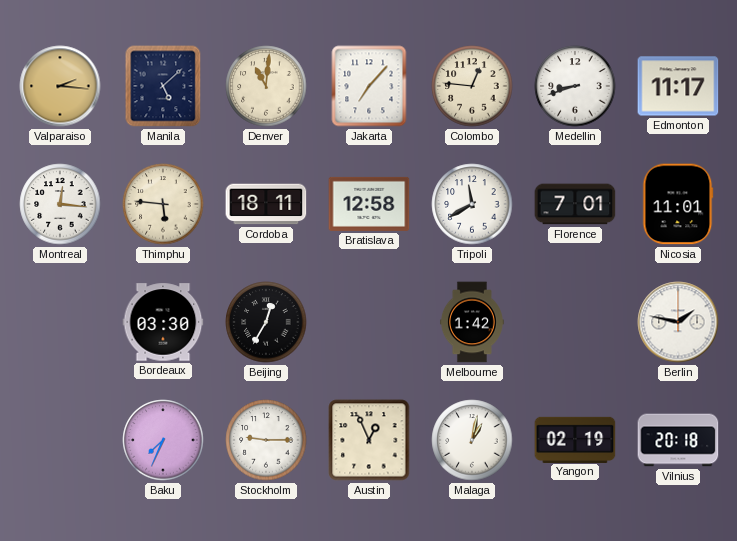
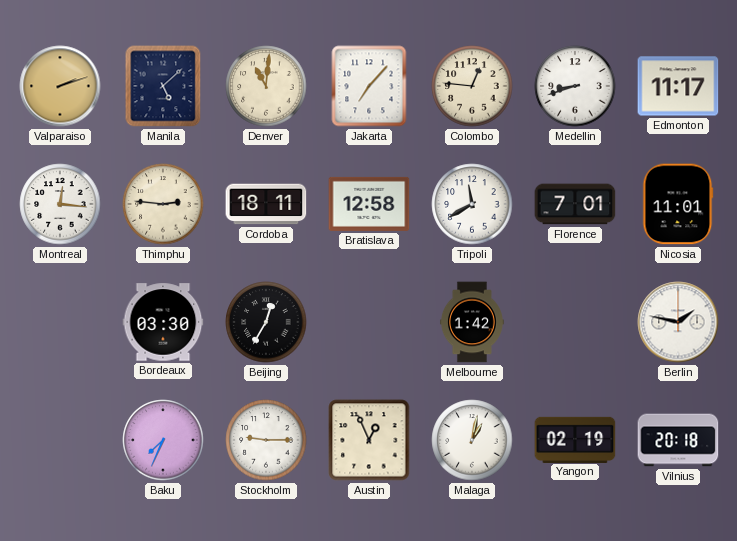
Valparaiso: 2:16 -> 2:12 (60, 86)
Thimphu: 5:46 -> 2:46 (163, 204)
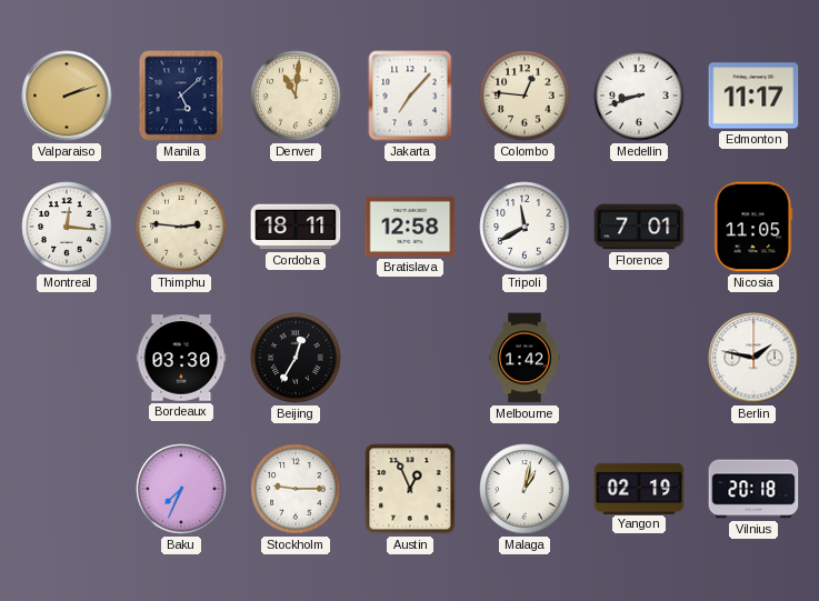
Nicosia: 11:01 -> 11:05 (753, 227)
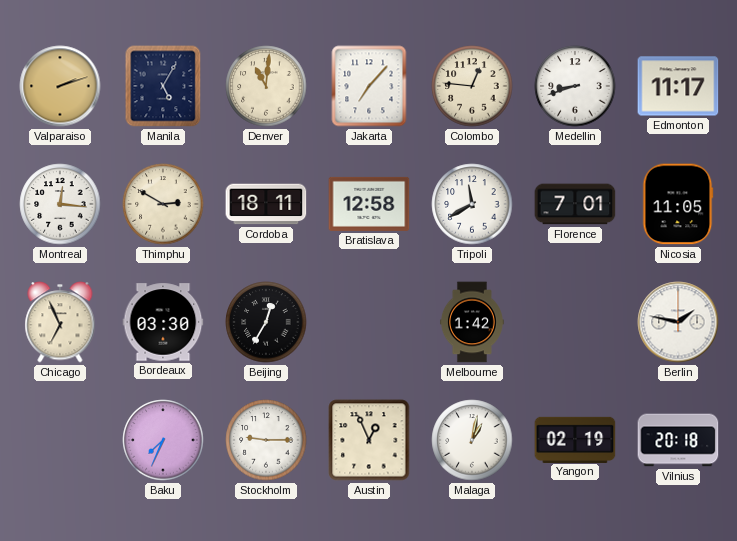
Manila: 5:08 -> 5:05 (163, 86)
Thimphu: 2:46 -> 2:50 (163, 204)
Chicago: none -> 6:56 (60, 322)
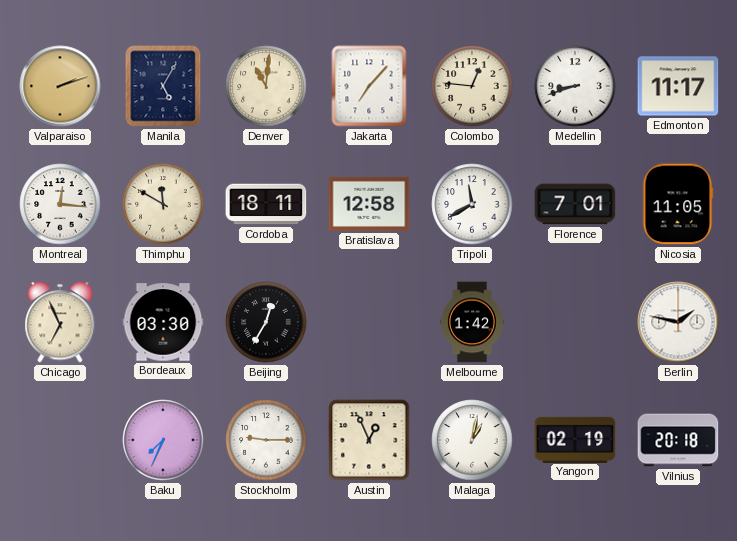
Thimphu: 2:50 -> 11:50 (163, 204)
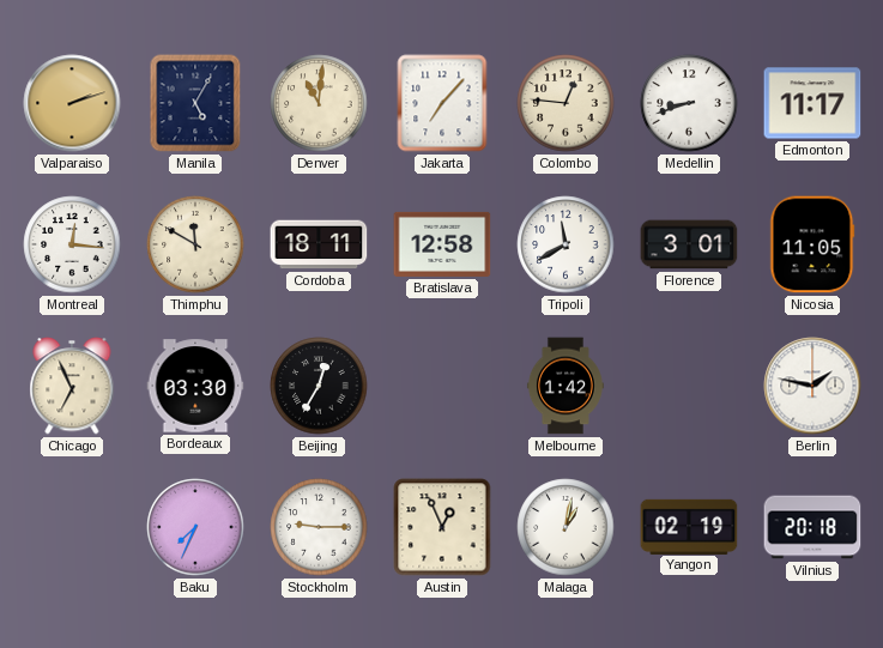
Florence: 7:01 -> 3:01 (689, 244)
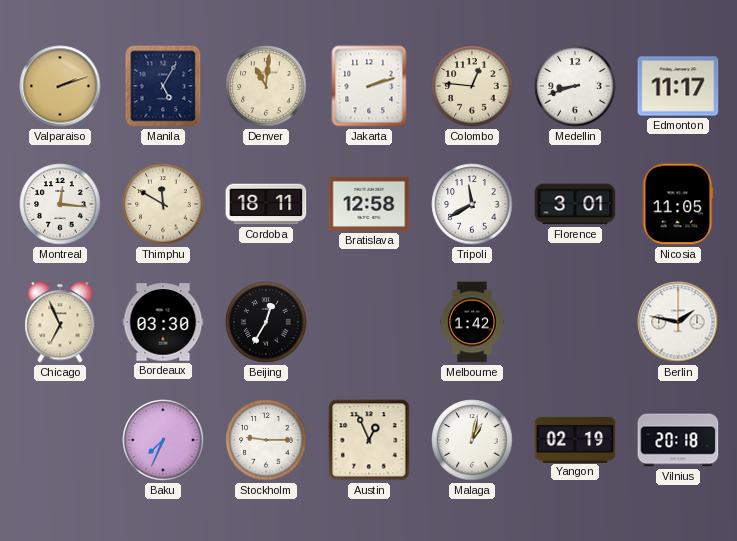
Jakarta: 7:07 -> 2:12 (369, 86)
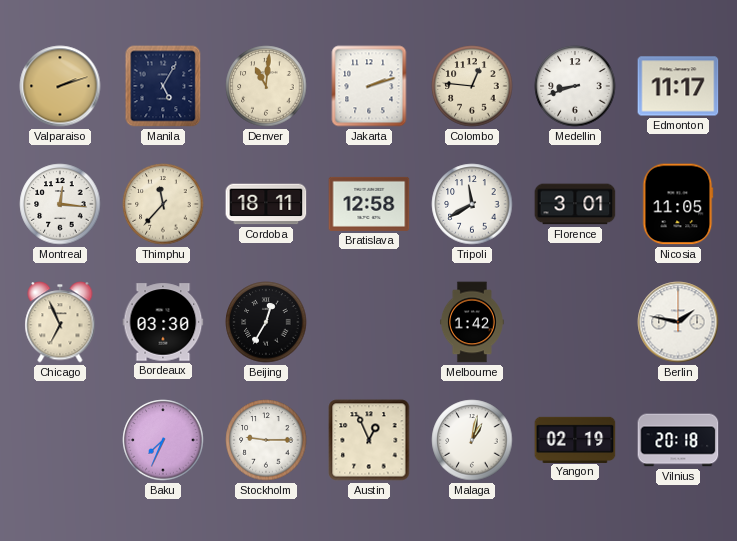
Thimphu: 11:50 -> 11:37 (163, 204)
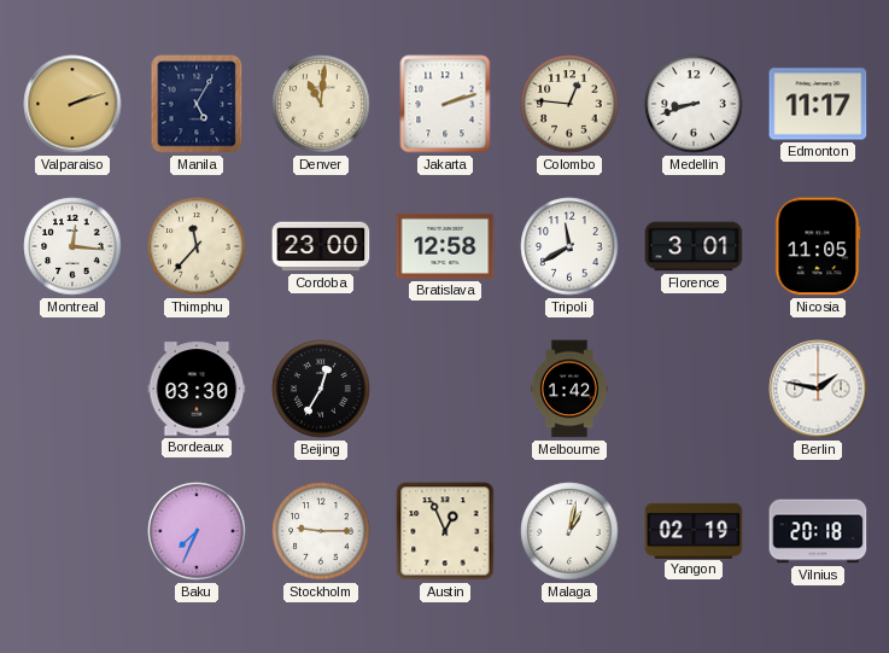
Cordoba: 18:11 -> 23:00 (321, 246)
Chicago: 6:56 -> none (60, 322)
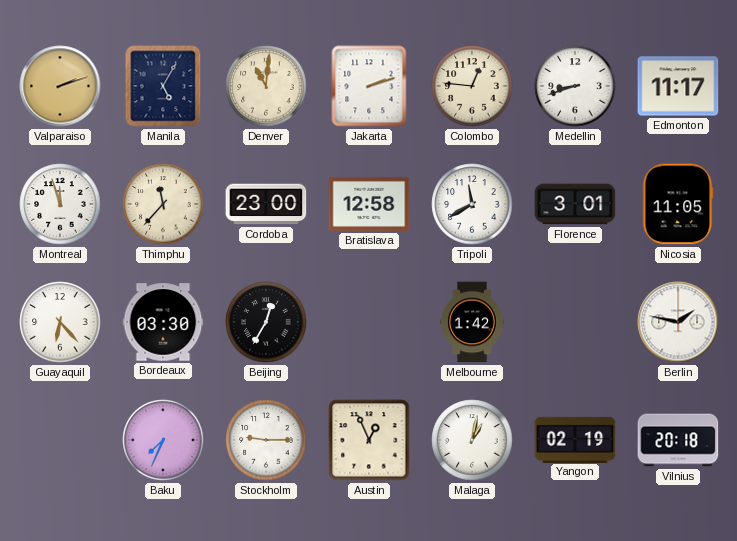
Montreal: 12:16 -> 11:57 (60, 204)
Guayaquil: none -> 6:23 (60, 322)
